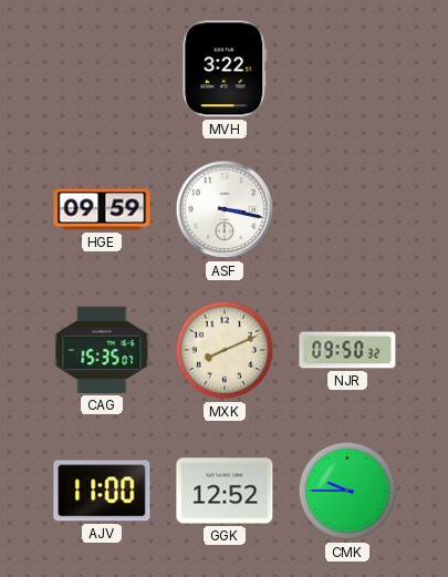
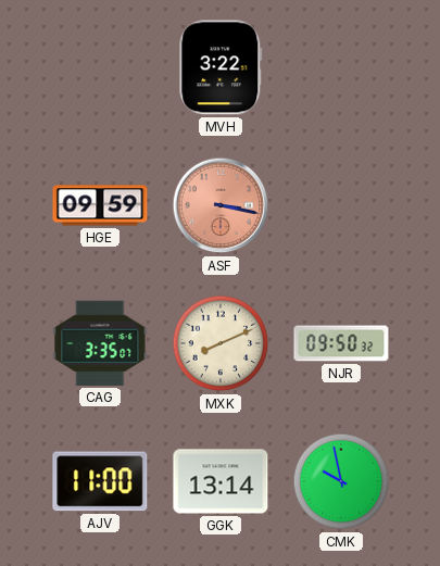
ASF dial: white -> salmon (221, 205)
CAG: 15:35 -> 3:35 (100, 343)
GGK: 12:52 -> 13:14 (221, 481)
CMK: 9:45 -> 9:58 (341, 481)
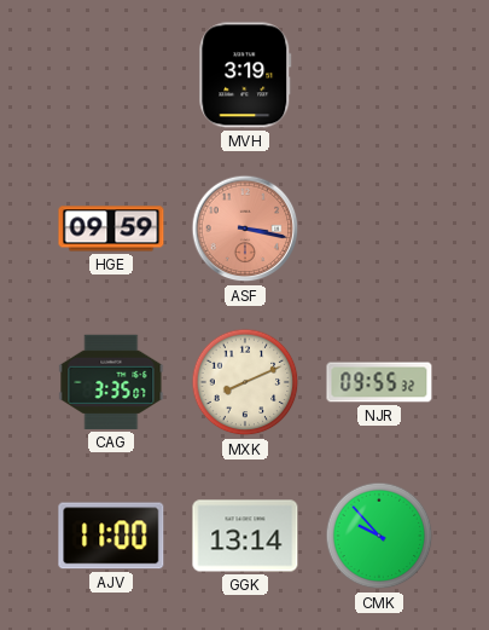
MVH: 3:22 -> 3:19 (245, 75)
NJR: 09:50 -> 09:55 (379, 382)
CMK: 9:58 -> 9:53 (379, 536)
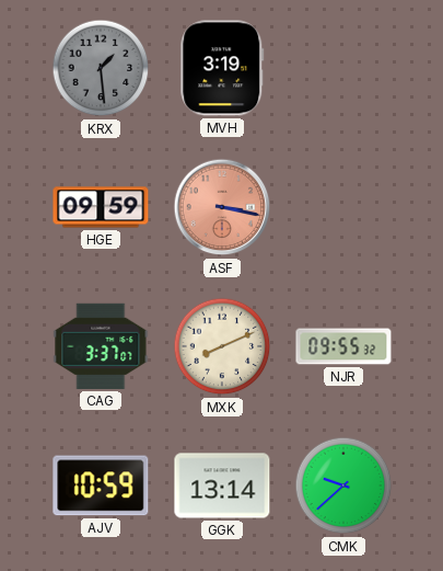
KRX: none -> 1:29 (101, 68)
CAG: 3:35 -> 3:37 (101, 346)
AJV: 11:00 -> 10:59 (101, 486)
CMK: 9:53 -> 9:38 (343, 486)
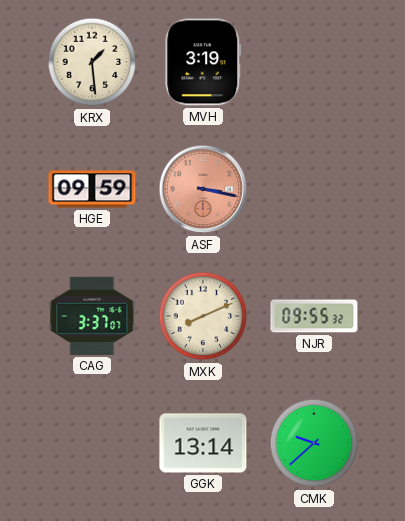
KRX dial: grey -> cream (92, 62)
AJV: 10:59 -> none (101, 486)
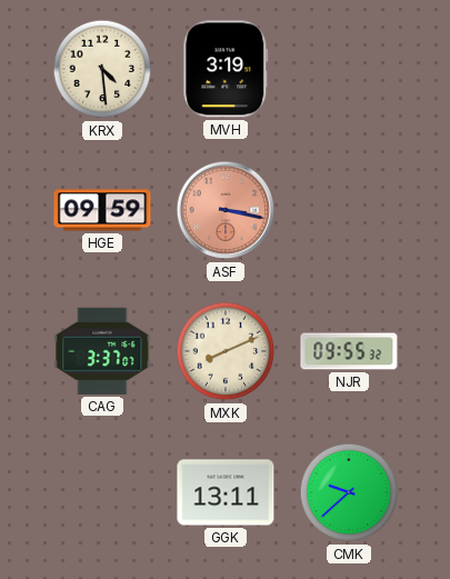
KRX: 1:29 -> 4:29 (102, 69)
GGK: 13:14 -> 13:11 (226, 492)
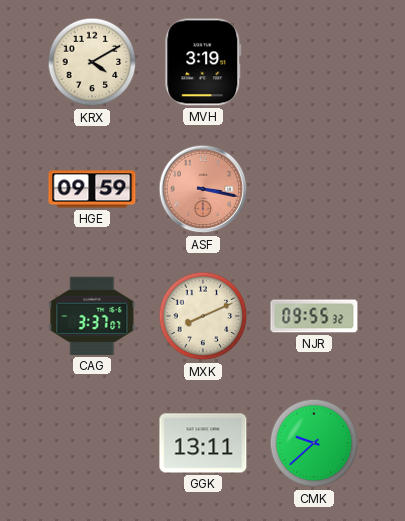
KRX: 4:29 -> 4:10 (92, 62)
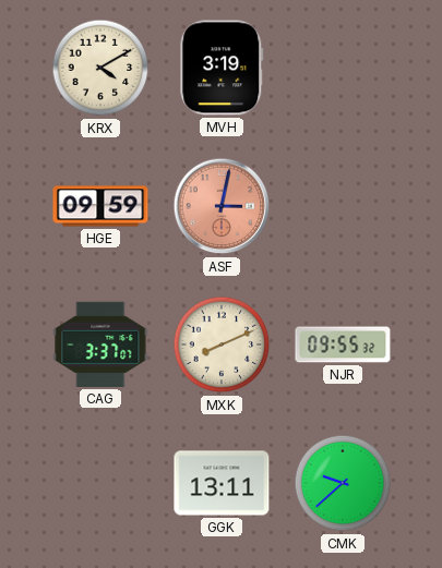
ASF: 3:17 -> 3:02 (222, 206)
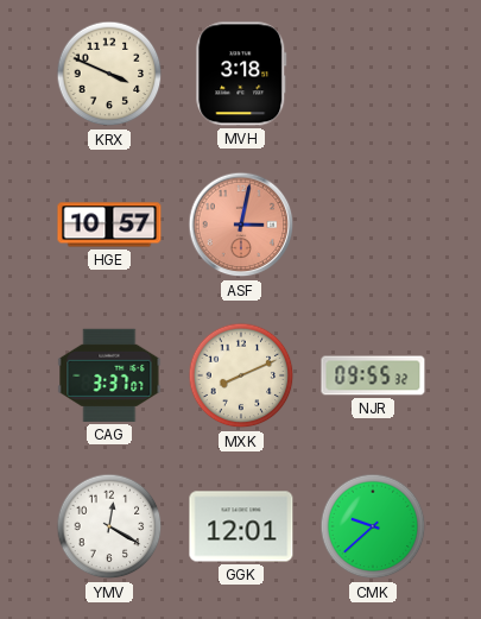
KRX: 4:10 -> 3:49 (109, 74)
MVH: 3:19 -> 3:18 (241, 74)
HGE: 09:59 -> 10:57 (109, 225)
YMV: none -> 12:20 (109, 526)
GGK: 13:11 -> 12:01 (241, 526)
